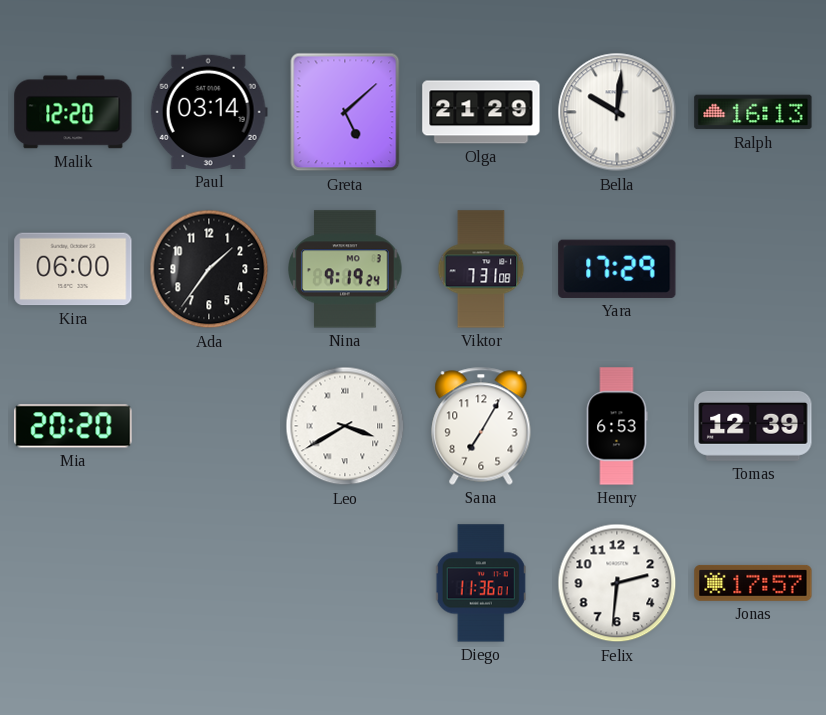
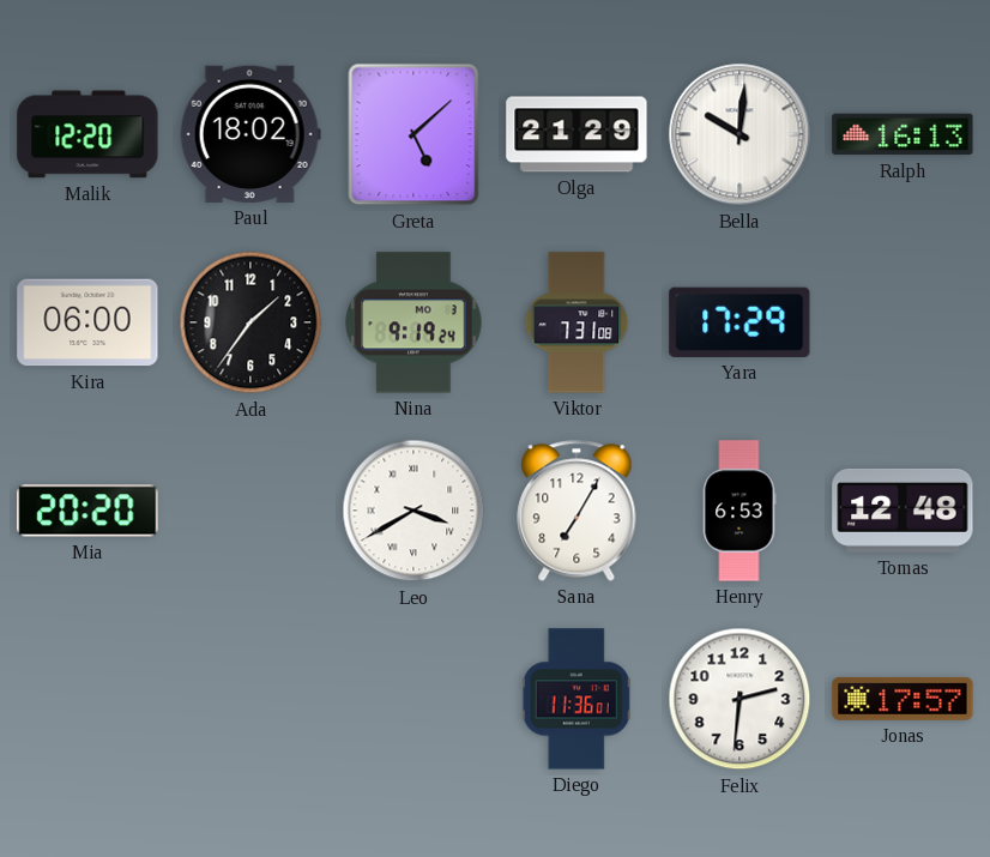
Paul: 03:14 -> 18:02 (250, 134)
Tomas: 12:39 -> 12:48 (903, 511)
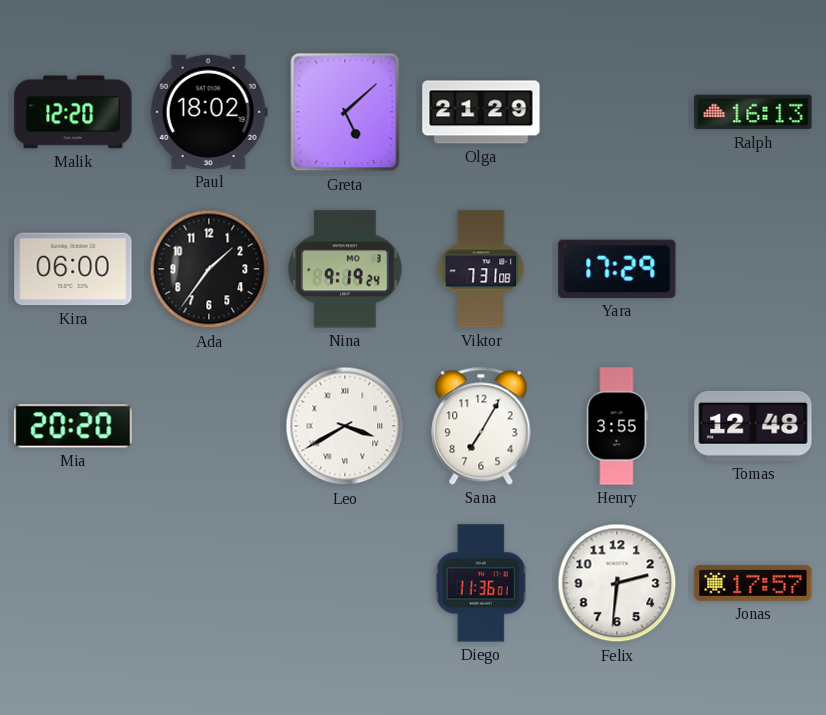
Bella: 10:01 -> none (740, 134)
Henry: 6:53 -> 3:55 (617, 426)
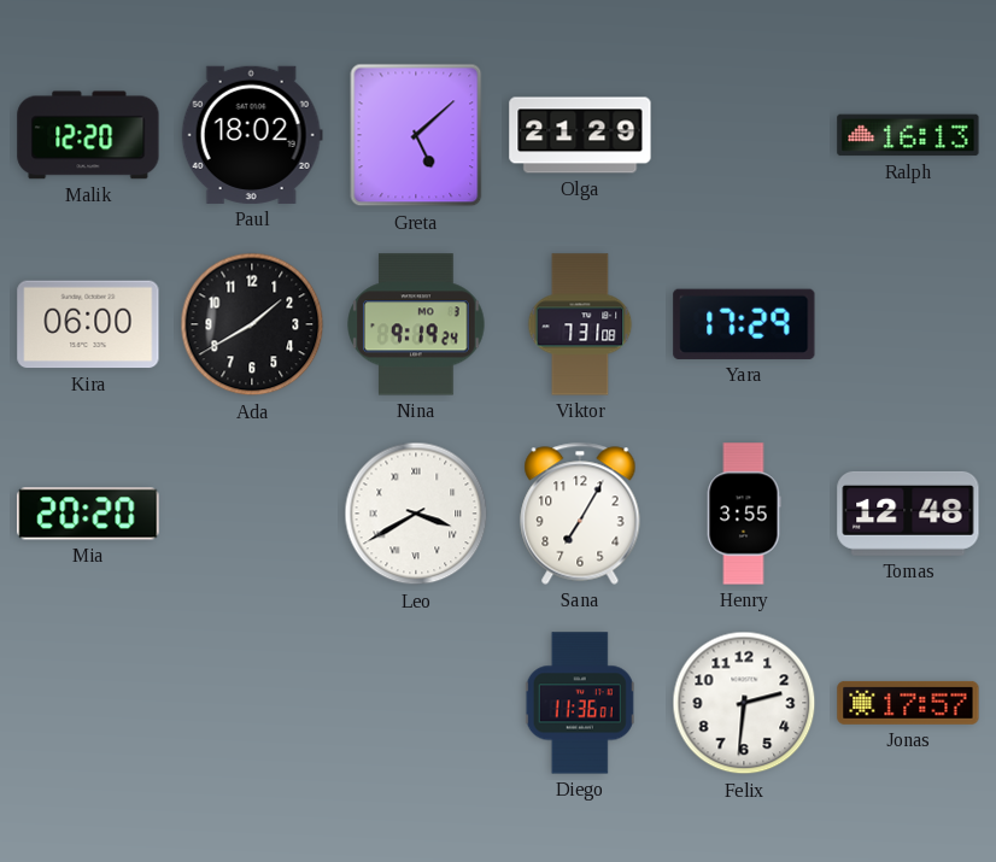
Ada: 1:36 -> 1:40 (252, 324)
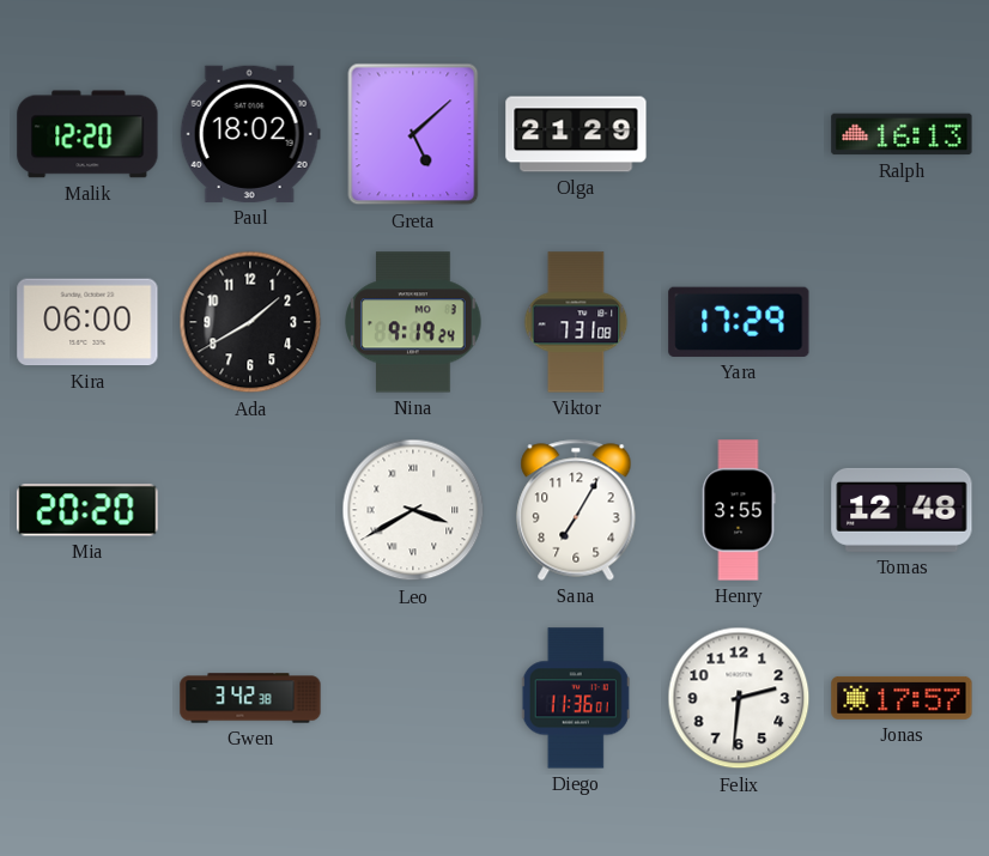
Gwen: none -> 3:42 (250, 698)
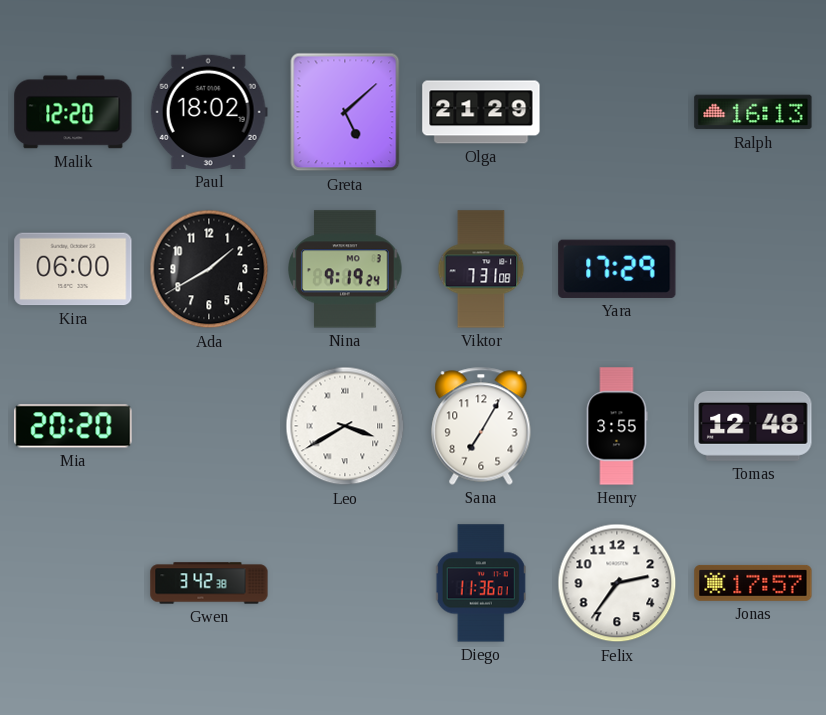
Felix: 2:31 -> 2:36 (617, 583)
